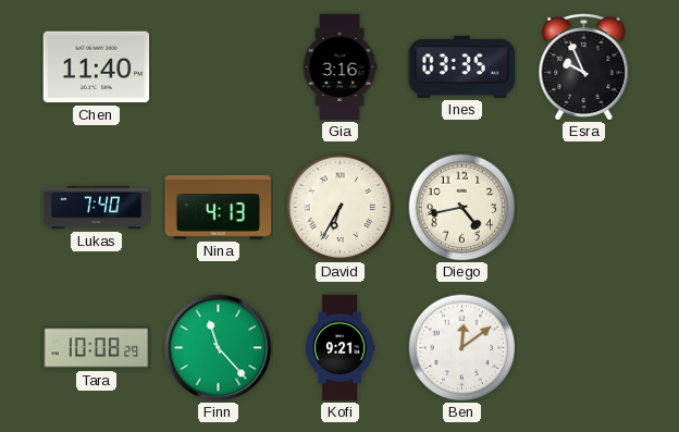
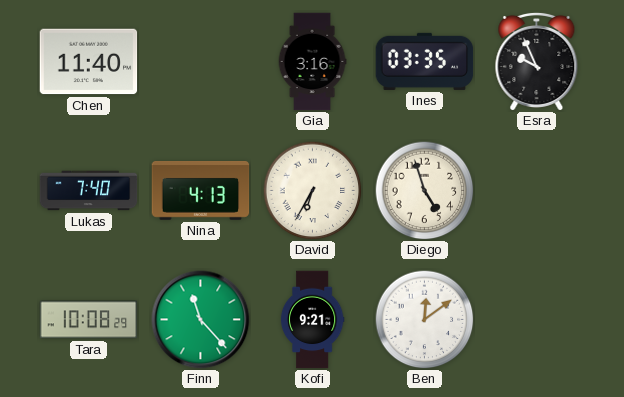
Diego: 4:43 -> 4:57 (425, 191)
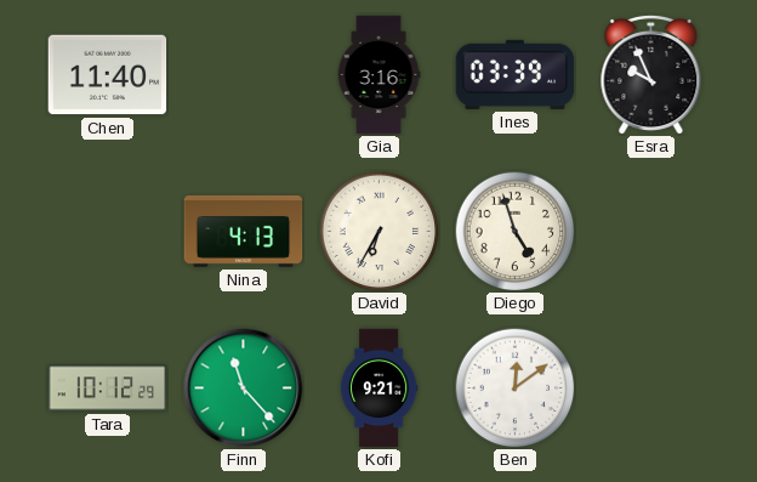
Ines: 03:35 -> 03:39 (516, 74)
Lukas: 7:40 -> none (89, 191)
Tara: 10:08 -> 10:12 (108, 389)
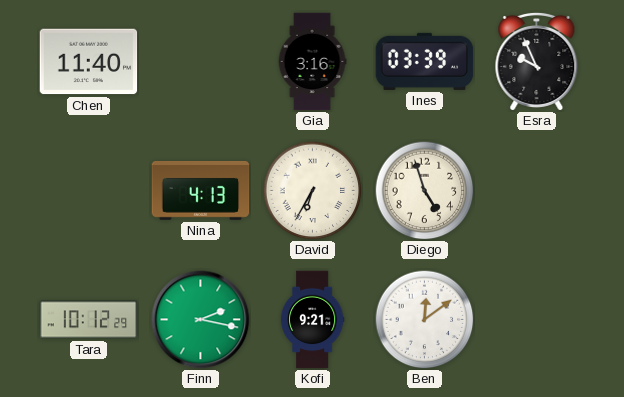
Finn: 11:23 -> 2:17 (201, 320)
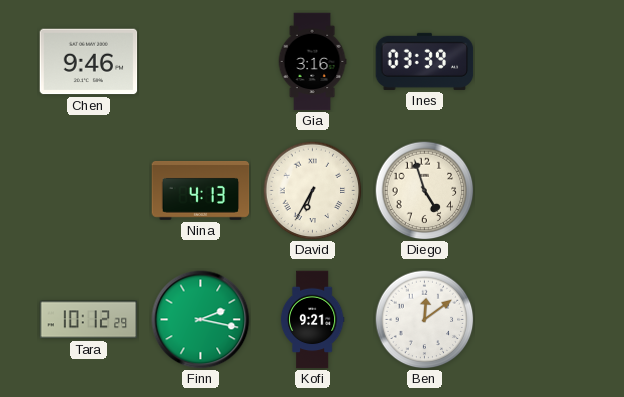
Chen: 11:40 -> 9:46 (89, 62)
Esra: 9:56 -> none (537, 61)
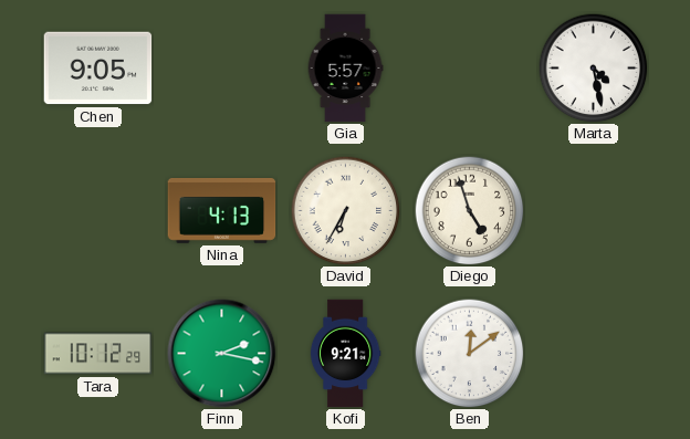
Chen: 9:46 -> 9:05 (98, 69)
Gia: 3:16 -> 5:57 (345, 69)
Ines: 03:39 -> none (425, 61)
Marta: none -> 4:28 (594, 69)
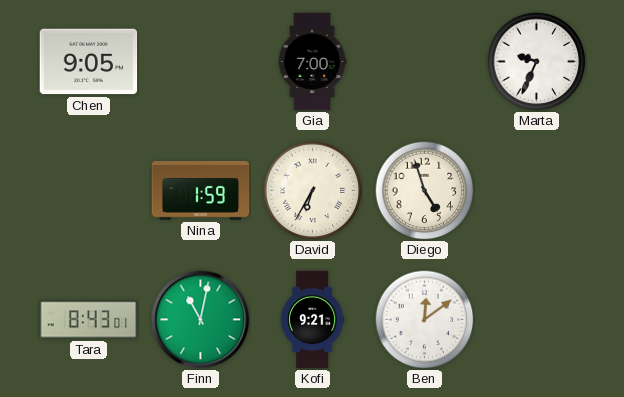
Gia: 5:57 -> 7:00 (312, 62)
Marta: 4:28 -> 9:34 (537, 62)
Nina: 4:13 -> 1:59 (201, 191)
Tara: 10:12 -> 8:43 (89, 320)
Finn: 2:17 -> 11:02 (201, 320)
